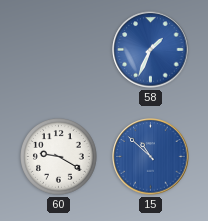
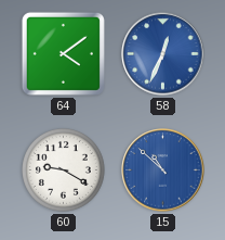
64: none -> 4:09 (63, 53)
58: 1:34 -> 12:34 (163, 54)
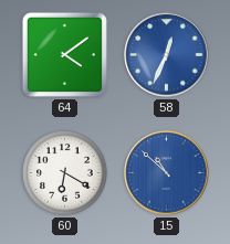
60: 9:20 -> 6:20 (65, 173)
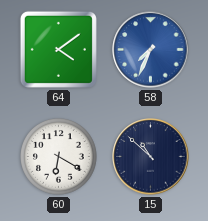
58: 12:34 -> 7:34 (151, 50)
15 dial: blue -> navy (151, 157)
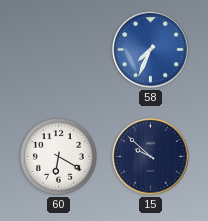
64: 4:09 -> none (58, 49)
15: 10:52 -> 9:52 (151, 157)
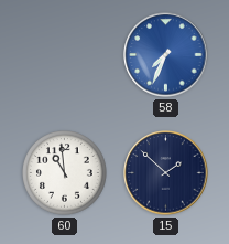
60: 6:20 -> 10:59 (65, 173)
15: 9:52 -> 1:52 (166, 173)
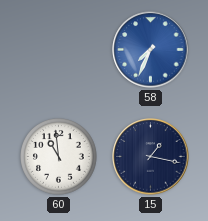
15: 1:52 -> 1:17 (151, 157)
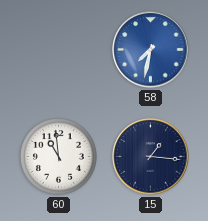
58: 7:34 -> 7:32 (151, 50)
15: 1:17 -> 1:16 (151, 157)
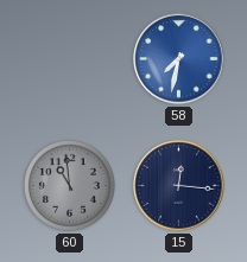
60 dial: white -> grey (70, 186)
15: 1:16 -> 12:16 (179, 186)
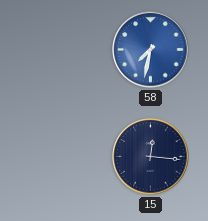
60: 10:59 -> none (70, 186)
